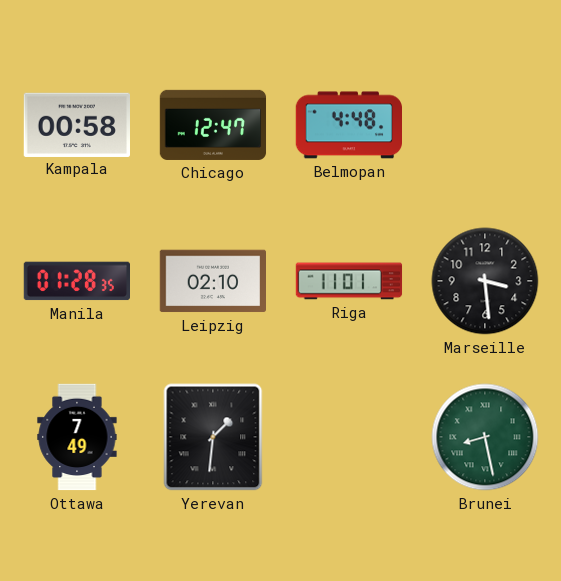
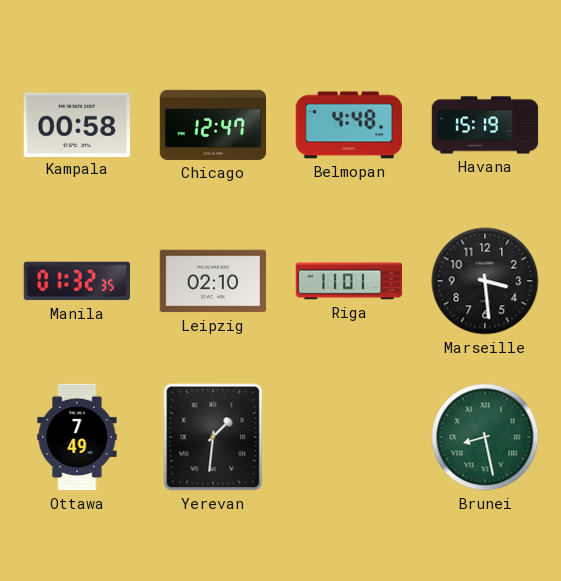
Havana: none -> 15:19 (485, 125)
Manila: 01:28 -> 01:32 (76, 281)
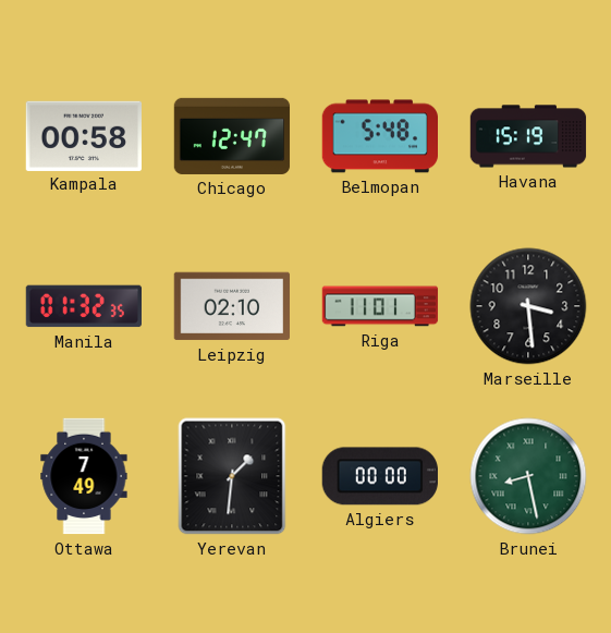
Belmopan: 4:48 -> 5:48 (379, 136)
Algiers: none -> 00:00 (379, 476)
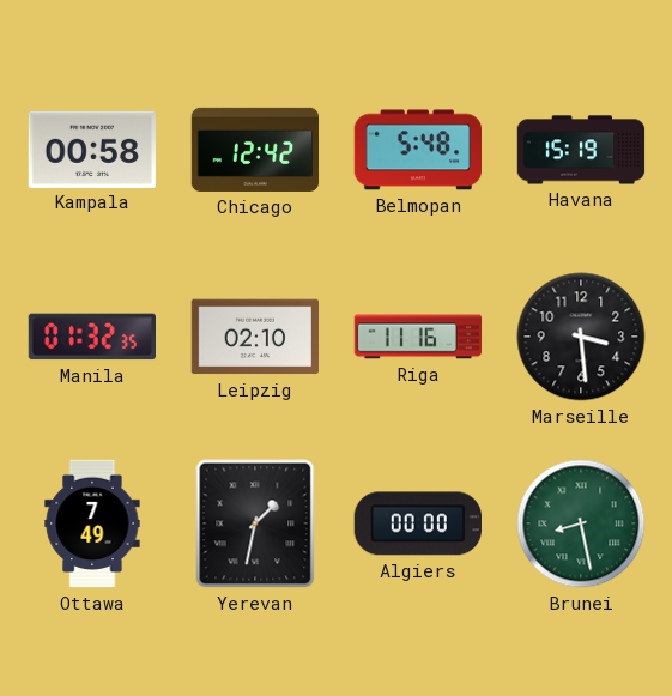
Chicago: 12:47 -> 12:42 (255, 150)
Riga: 11:01 -> 11:16 (418, 337)
Yerevan: 1:31 -> 1:32 (255, 523)
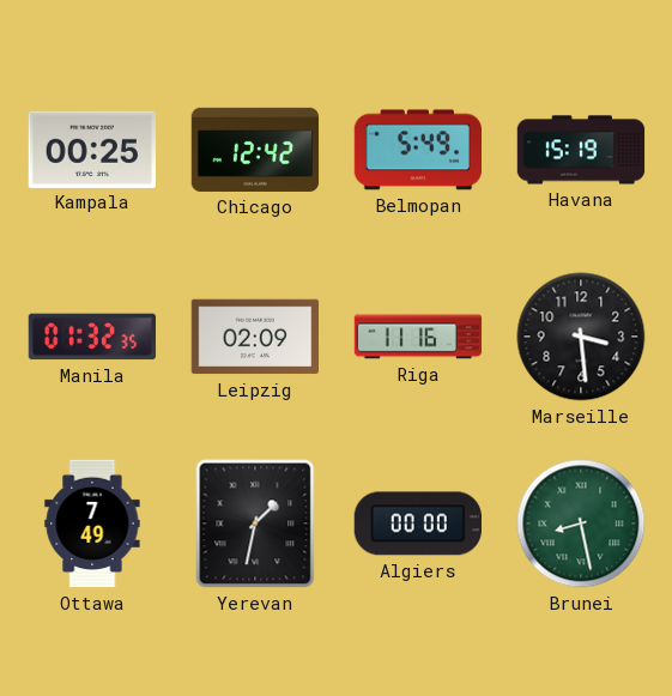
Kampala: 00:58 -> 00:25 (91, 149)
Belmopan: 5:48 -> 5:49 (417, 150)
Leipzig: 02:10 -> 02:09 (254, 337)
